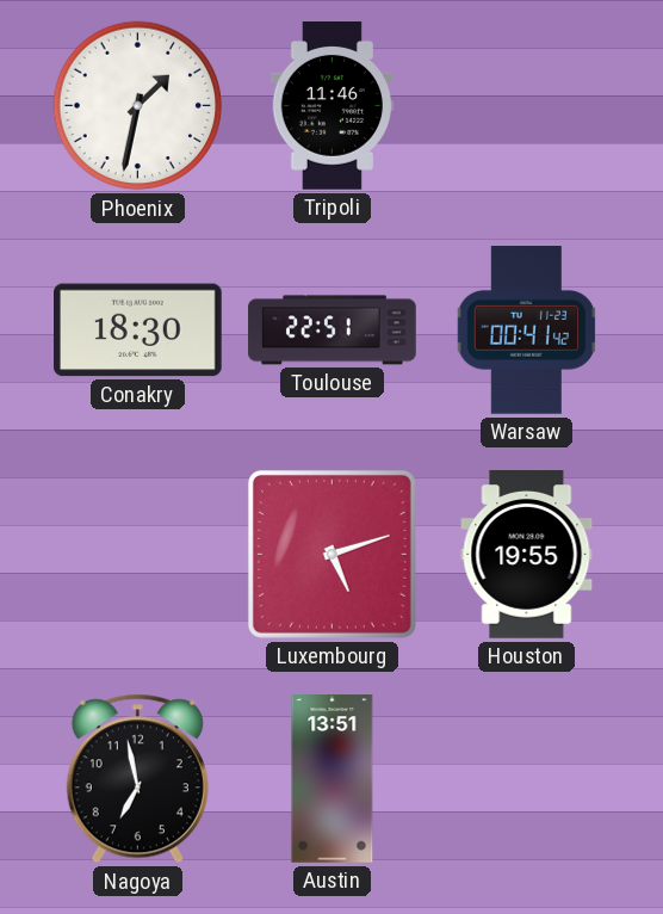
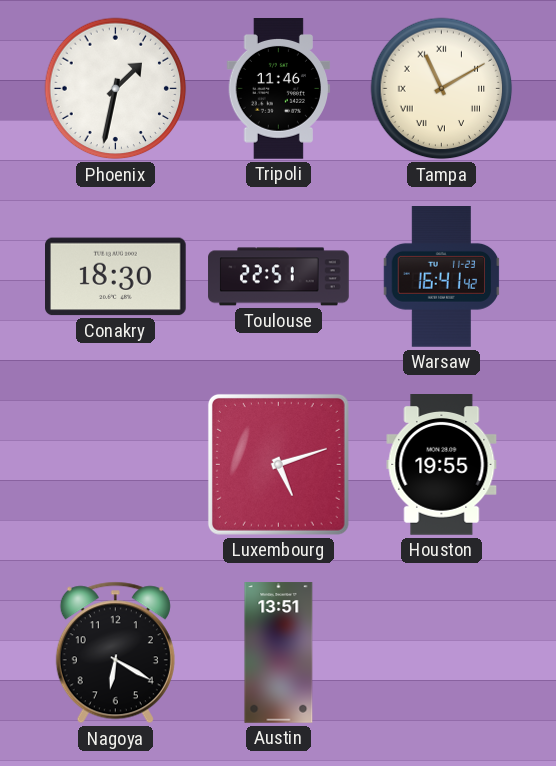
Tampa: none -> 11:10 (442, 89)
Warsaw: 00:41 -> 16:41 (442, 277)
Nagoya: 6:58 -> 6:20 (115, 653)
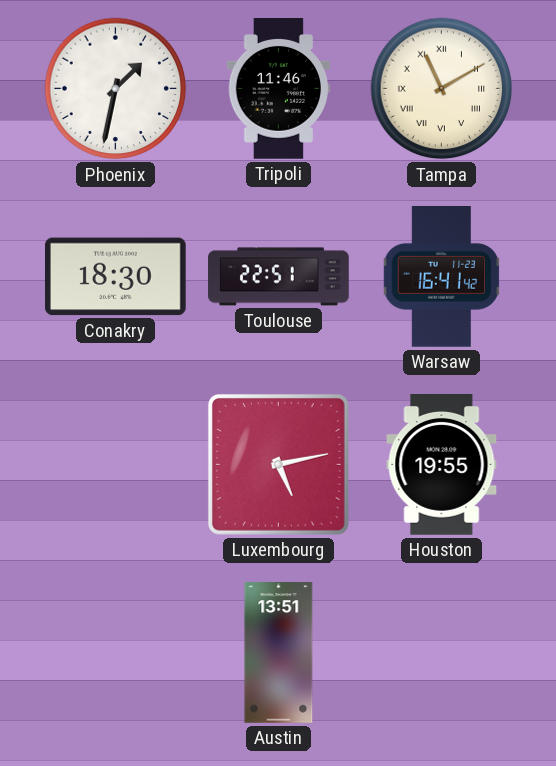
Luxembourg: 5:12 -> 5:13 (278, 464)
Nagoya: 6:20 -> none (115, 653)
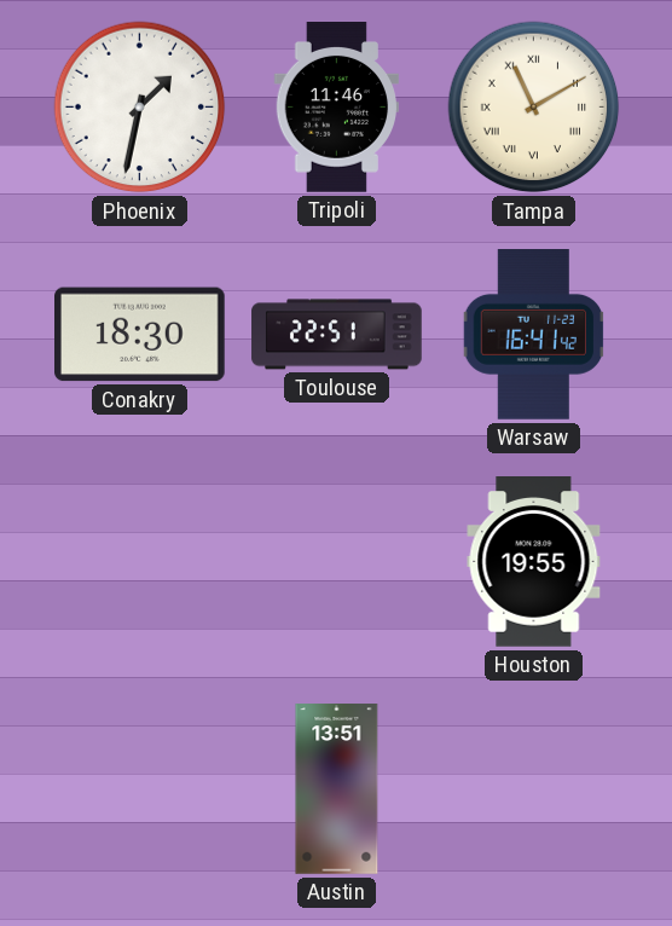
Luxembourg: 5:13 -> none (278, 464)
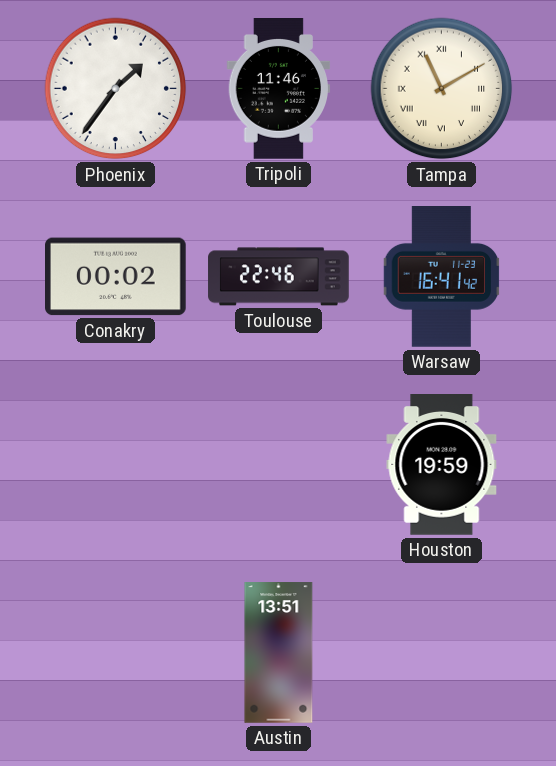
Phoenix: 1:32 -> 1:36 (116, 89)
Conakry: 18:30 -> 00:02 (116, 277)
Toulouse: 22:51 -> 22:46 (279, 277)
Houston: 19:55 -> 19:59 (442, 465)
